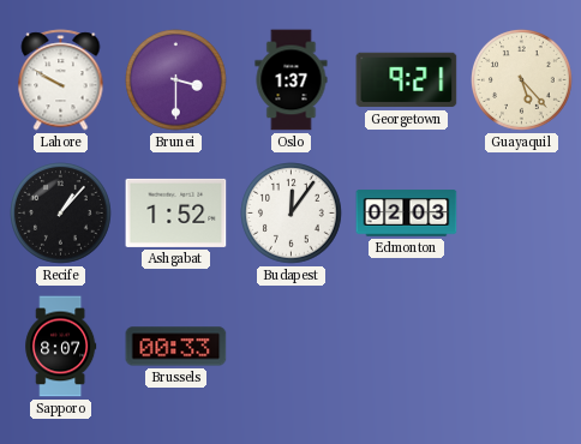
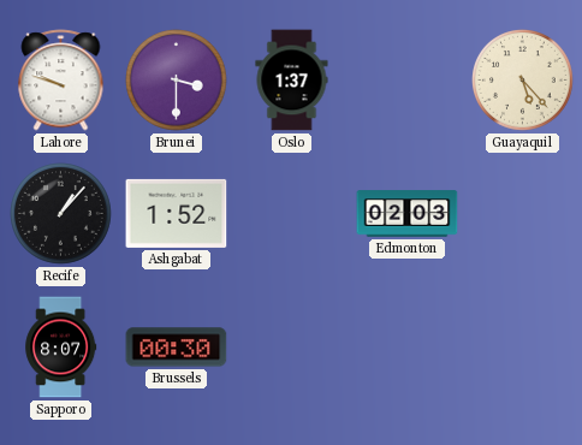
Lahore: 9:50 -> 9:48 (61, 81)
Georgetown: 9:21 -> none (407, 80)
Budapest: 12:06 -> none (292, 214)
Brussels: 00:33 -> 00:30 (177, 348)
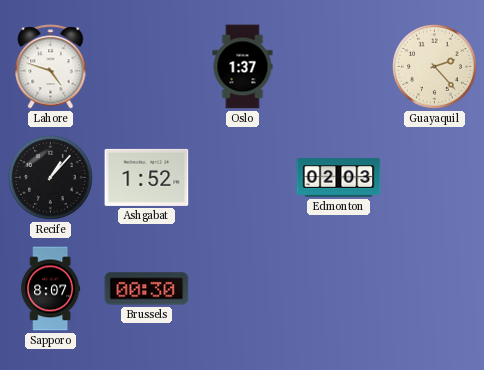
Lahore: 9:48 -> 4:48 (51, 67)
Brunei: 3:30 -> none (177, 81)
Guayaquil: 5:23 -> 2:23 (435, 67)
